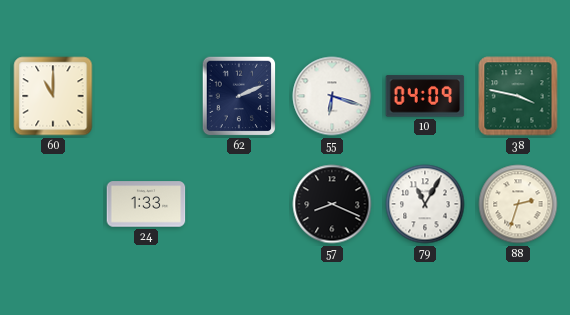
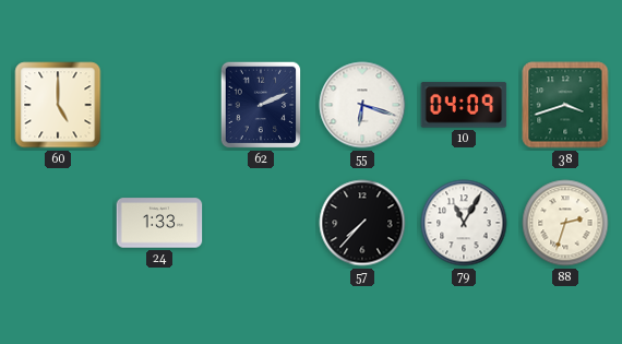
60: 11:00 -> 5:00 (58, 105)
38: 3:47 -> 3:42 (565, 105)
57: 8:19 -> 7:37 (362, 223)
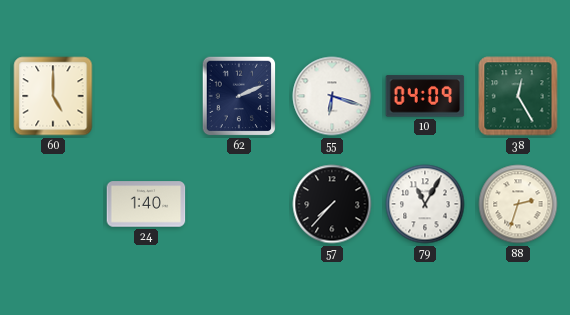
38: 3:42 -> 12:25 (518, 96)
24: 1:33 -> 1:40 (146, 204)
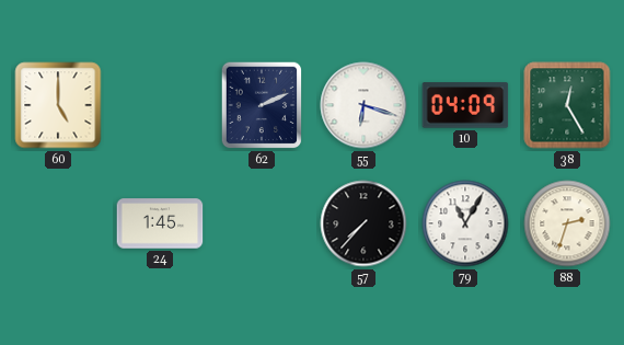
24: 1:40 -> 1:45 (160, 223)
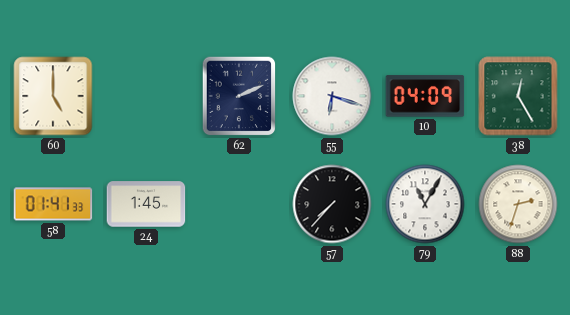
58: none -> 01:41 (53, 204)
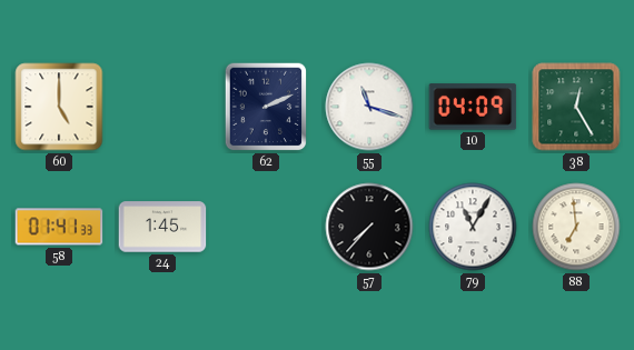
55: 6:18 -> 11:18 (369, 107)
88: 2:33 -> 6:59 (576, 227)
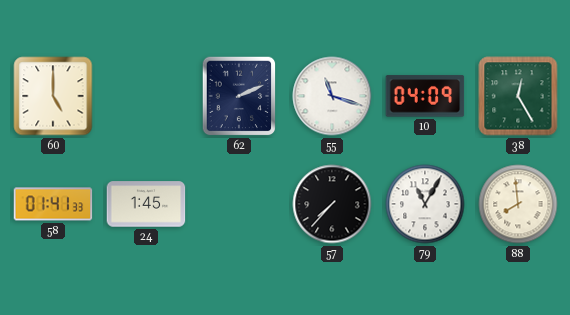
88: 6:59 -> 7:59 (518, 204)
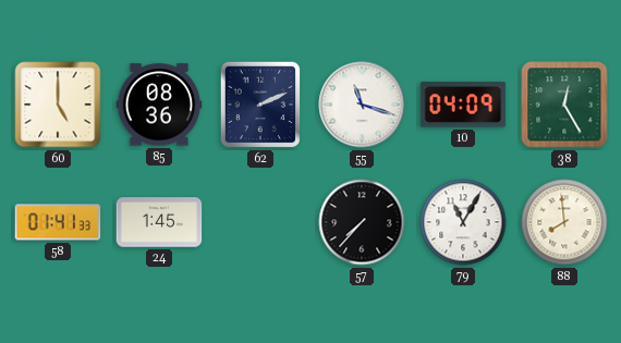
85: none -> 08:36 (159, 105)
